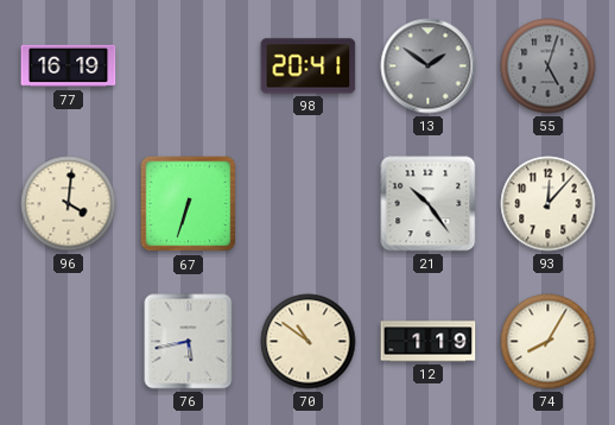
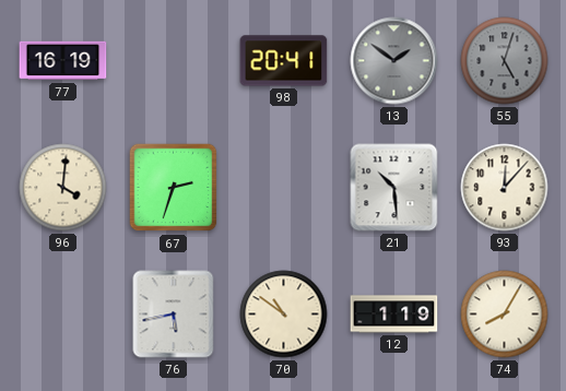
67: 6:33 -> 2:33 (174, 188)
21: 10:24 -> 10:29 (394, 188)
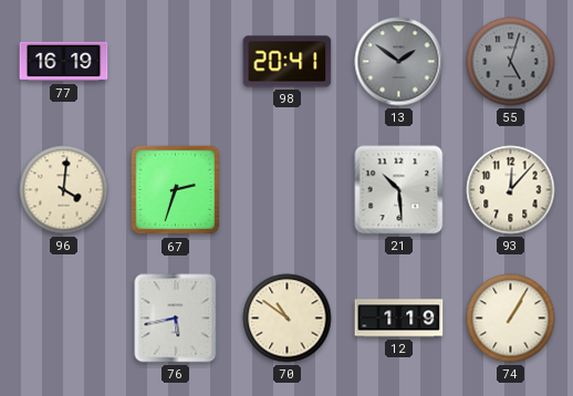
74: 8:05 -> 1:05 (511, 319)
